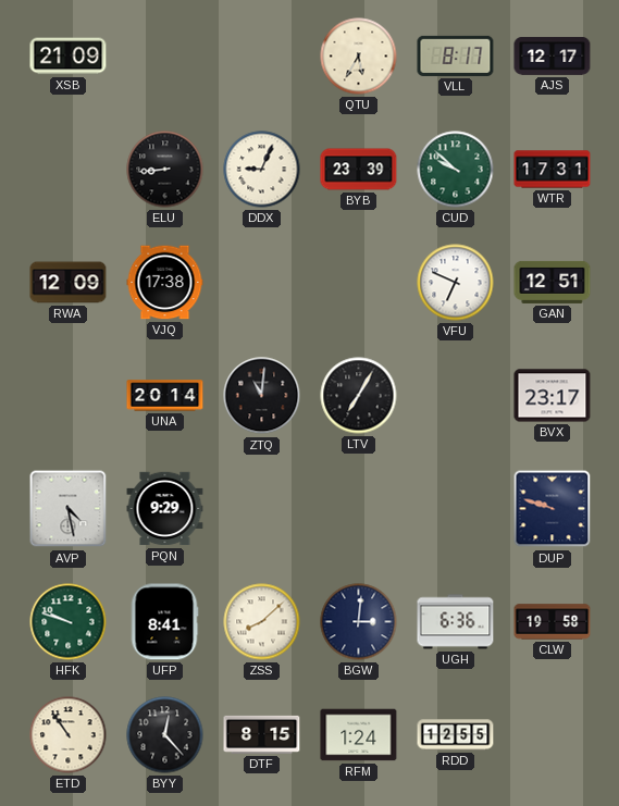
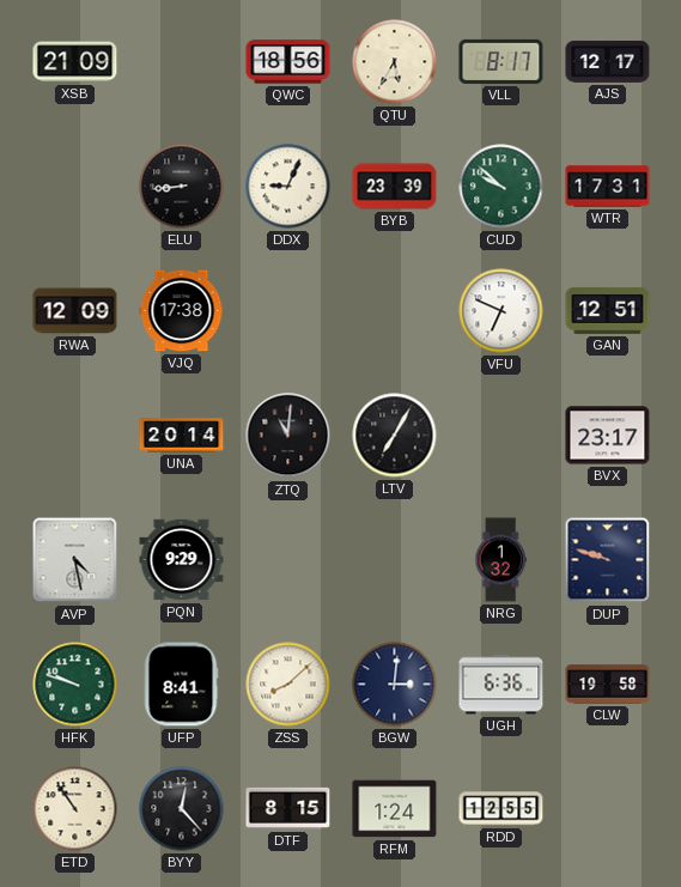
QWC: none -> 18:56 (288, 62)
NRG: none -> 1:32 (500, 560)
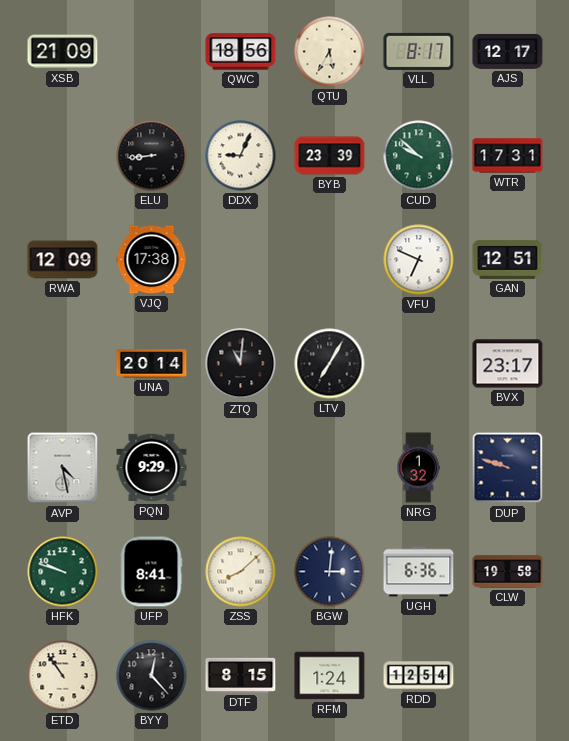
RDD: 12:55 -> 12:54 (419, 676)
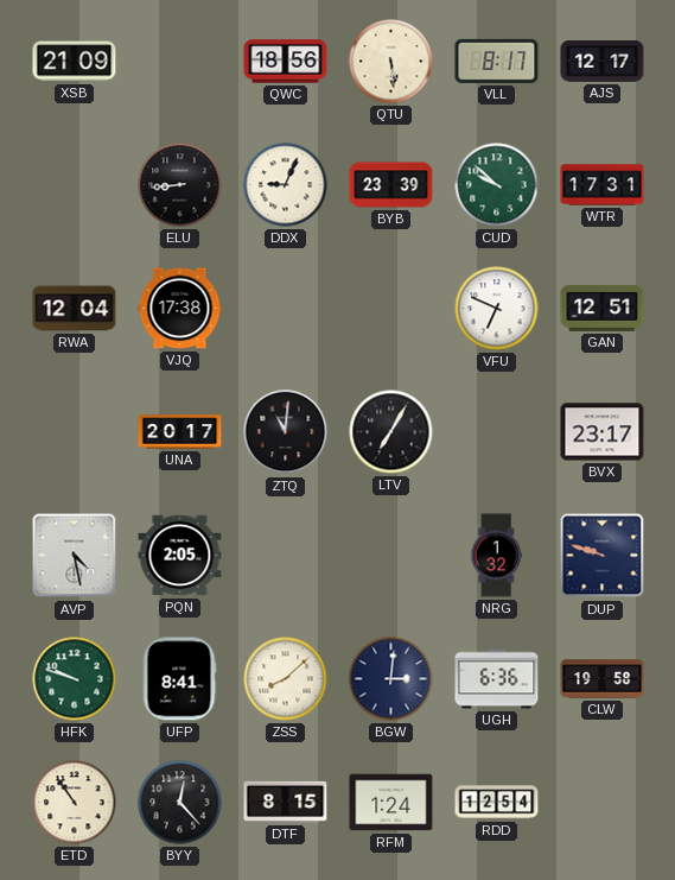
QTU: 5:35 -> 5:29 (391, 62)
RWA: 12:09 -> 12:04 (75, 309)
UNA: 20:14 -> 20:17 (180, 432)
PQN: 9:29 -> 2:05 (180, 556)
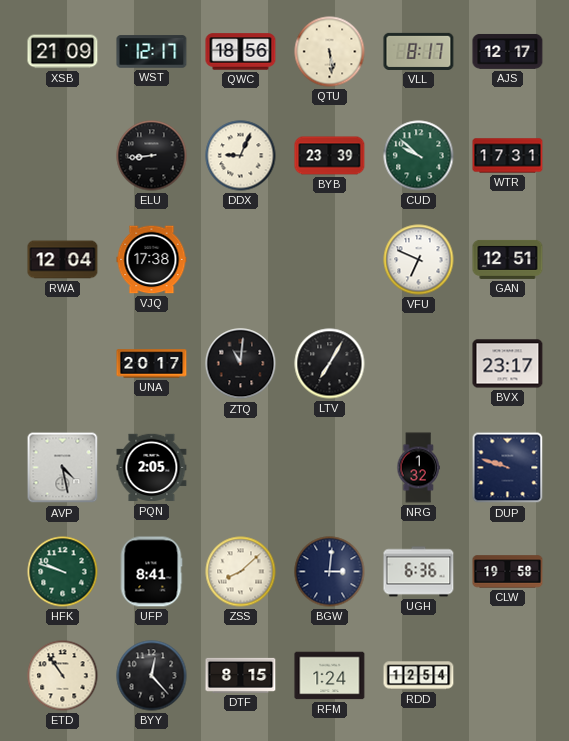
WST: none -> 12:17 (152, 52)
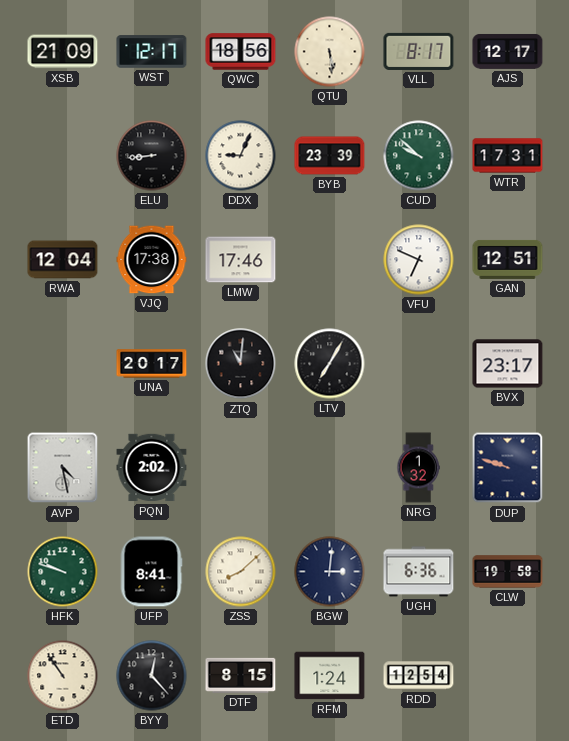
LMW: none -> 17:46 (241, 260)
PQN: 2:05 -> 2:02 (152, 468)
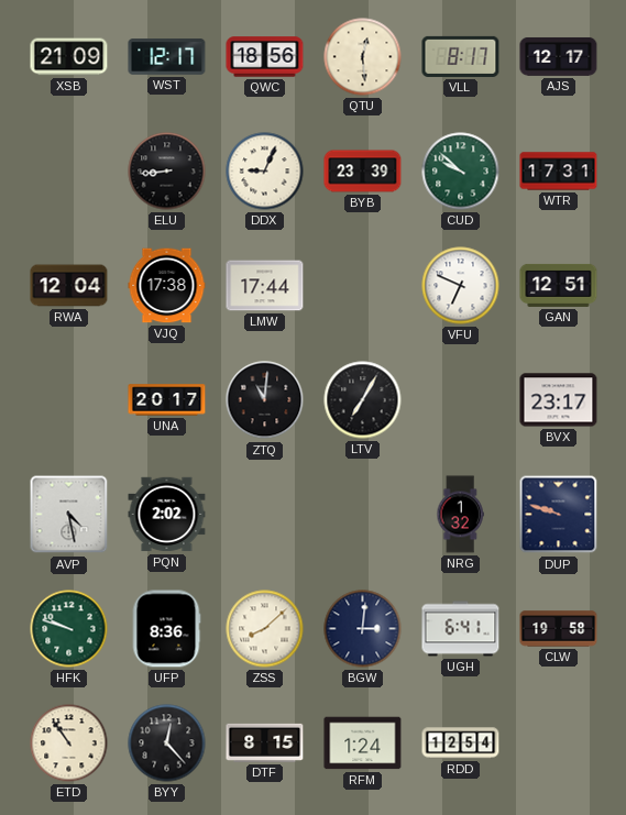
QTU: 5:29 -> 12:29 (363, 57)
LMW: 17:46 -> 17:44 (265, 286)
UFP: 8:41 -> 8:36 (166, 629)
UGH: 6:36 -> 6:41 (461, 629)
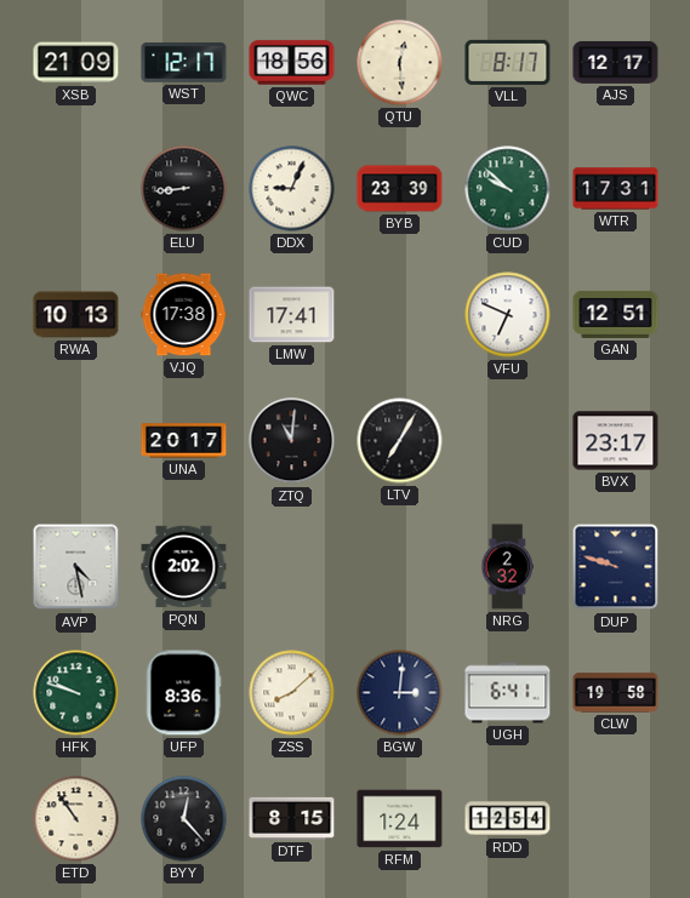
RWA: 12:04 -> 10:13 (76, 315)
LMW: 17:44 -> 17:41 (292, 315)
NRG: 1:32 -> 2:32 (507, 567)
